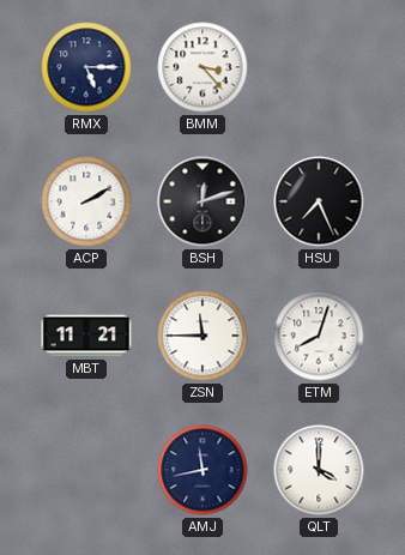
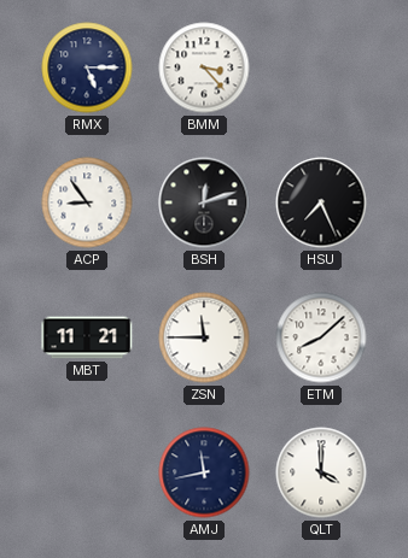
ACP: 2:10 -> 8:54 (87, 202)
ETM: 8:03 -> 8:08 (321, 337)
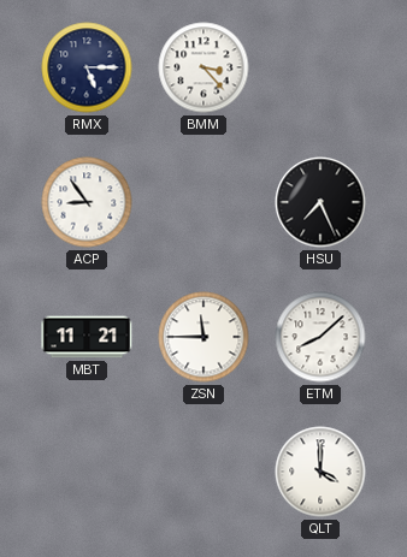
BSH: 12:12 -> none (204, 202)
AMJ: 11:43 -> none (204, 472)
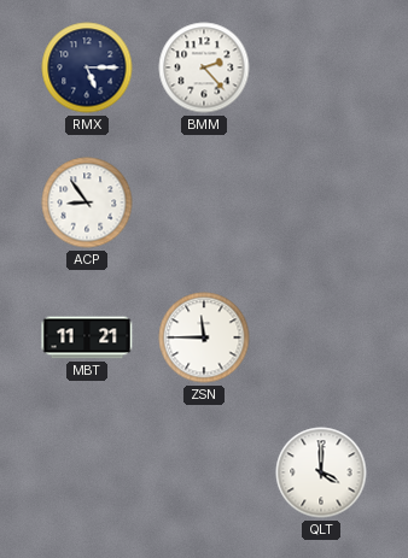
BMM: 3:23 -> 2:23 (204, 67)
HSU: 7:26 -> none (320, 202)
ETM: 8:08 -> none (320, 337)
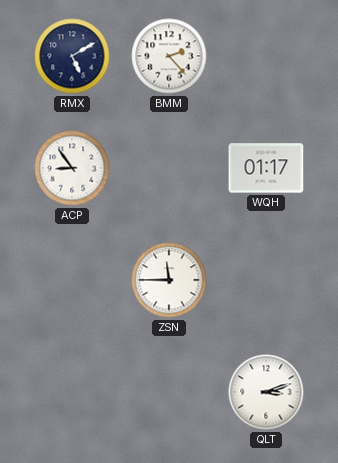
RMX: 5:15 -> 5:10 (72, 56)
WQH: none -> 01:17 (266, 168)
MBT: 11:21 -> none (87, 337)
QLT: 4:00 -> 3:12 (266, 392)
